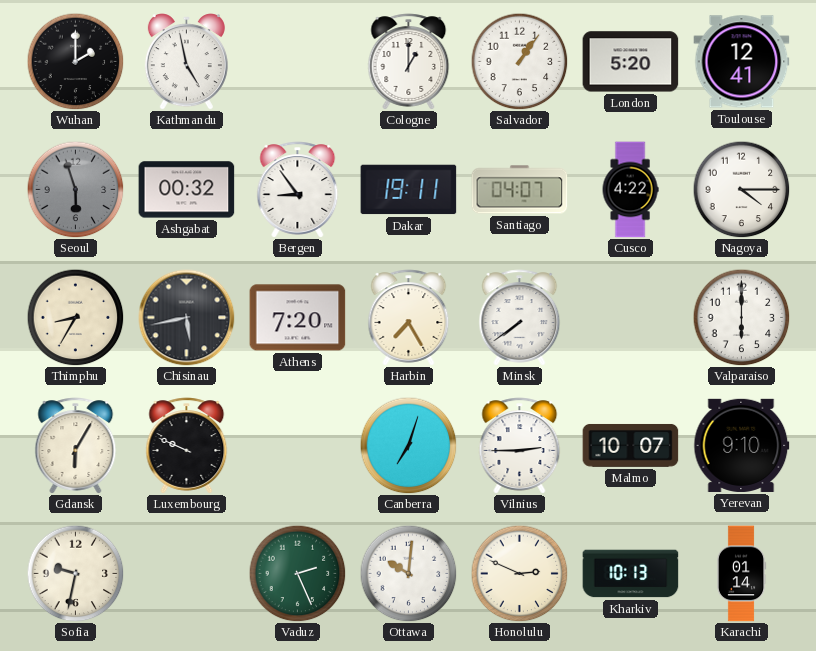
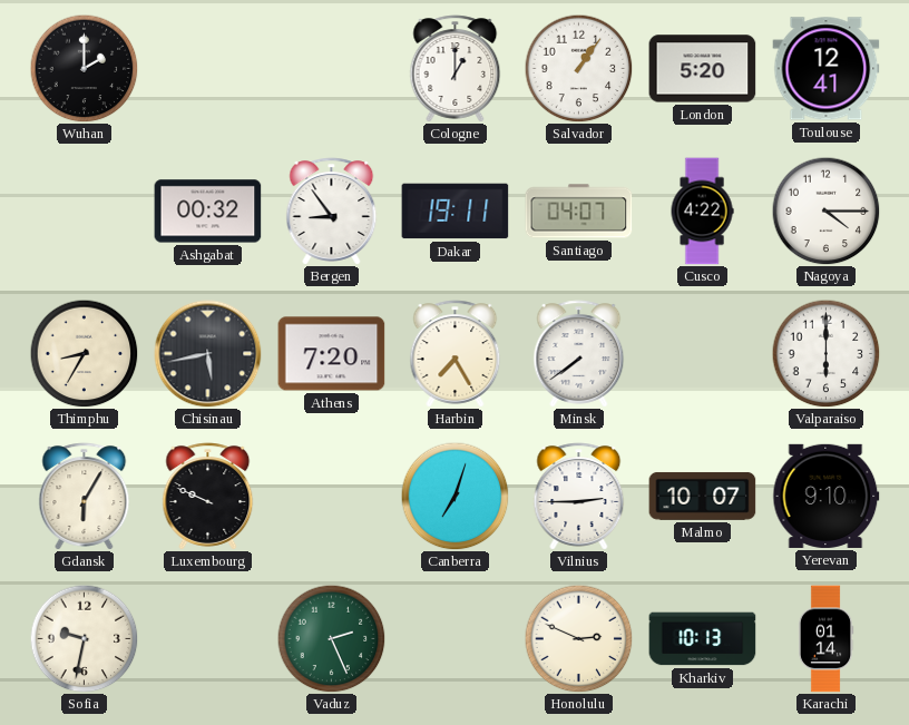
Kathmandu: 4:58 -> none (186, 62)
Seoul: 5:57 -> none (75, 189)
Ottawa: 10:01 -> none (408, 573)
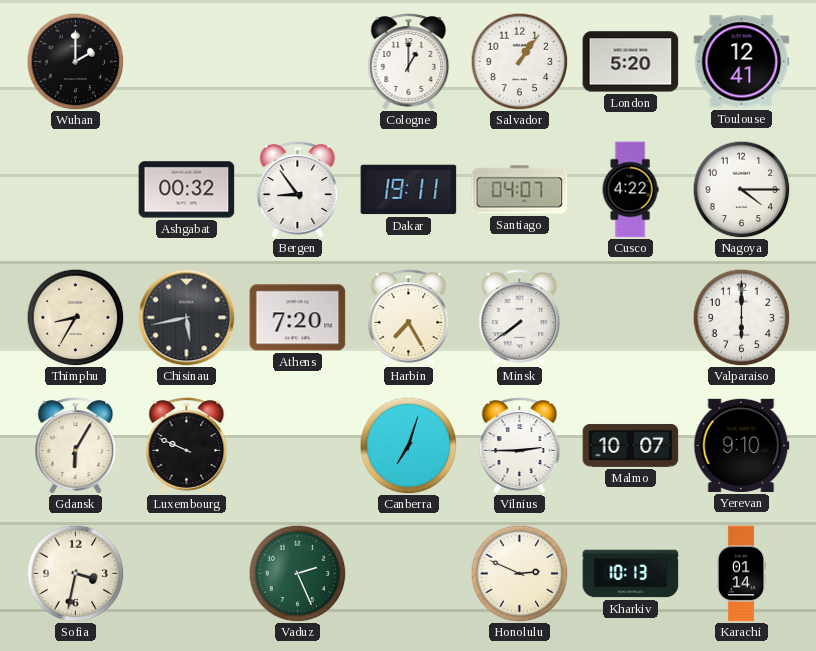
Sofia: 9:32 -> 3:32 (75, 573)
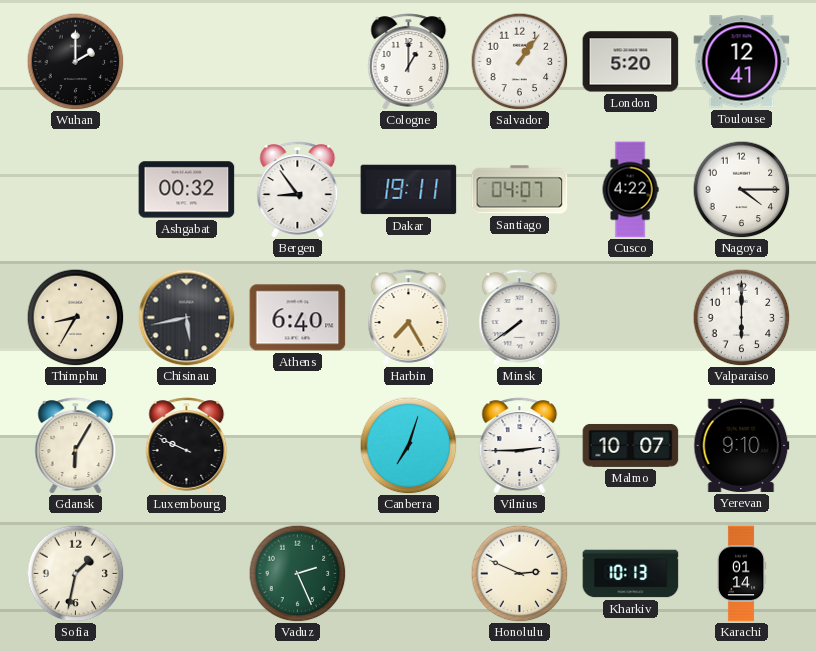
Athens: 7:20 -> 6:40 (298, 318)
Sofia: 3:32 -> 1:32 (75, 573)
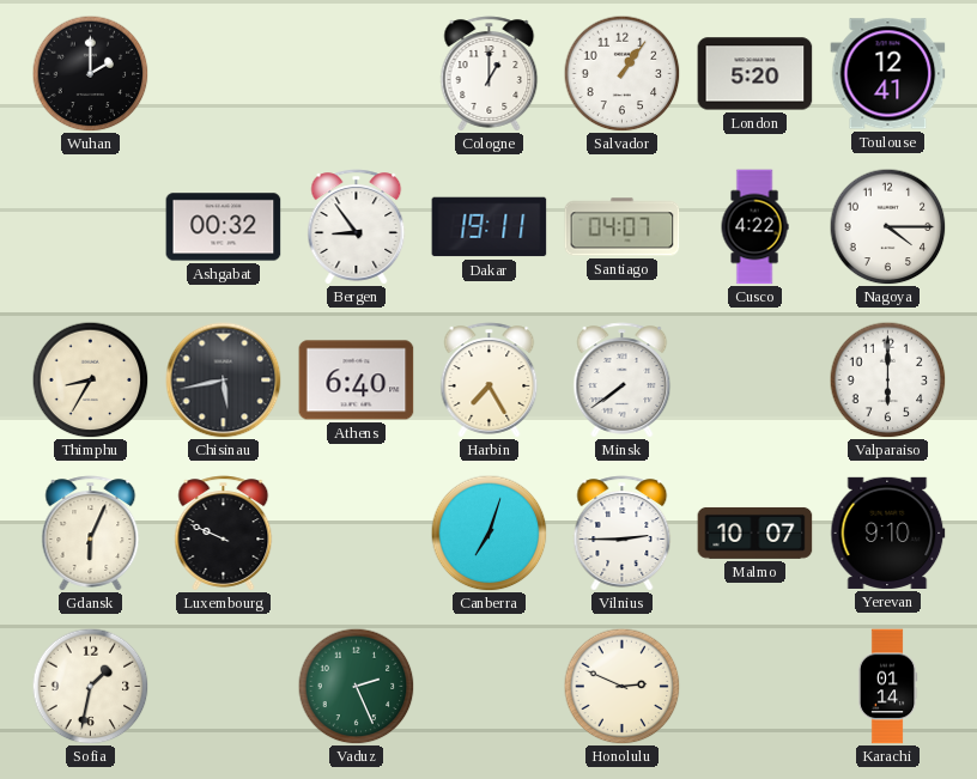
Gdansk: 6:05 -> 6:04 (91, 534)
Kharkiv: 10:13 -> none (631, 574)
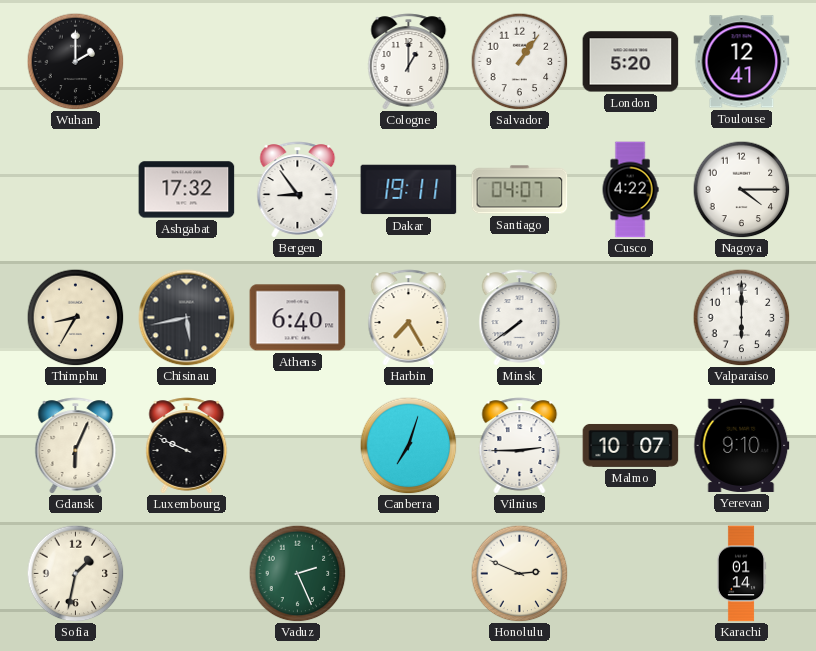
Ashgabat: 00:32 -> 17:32 (187, 190)
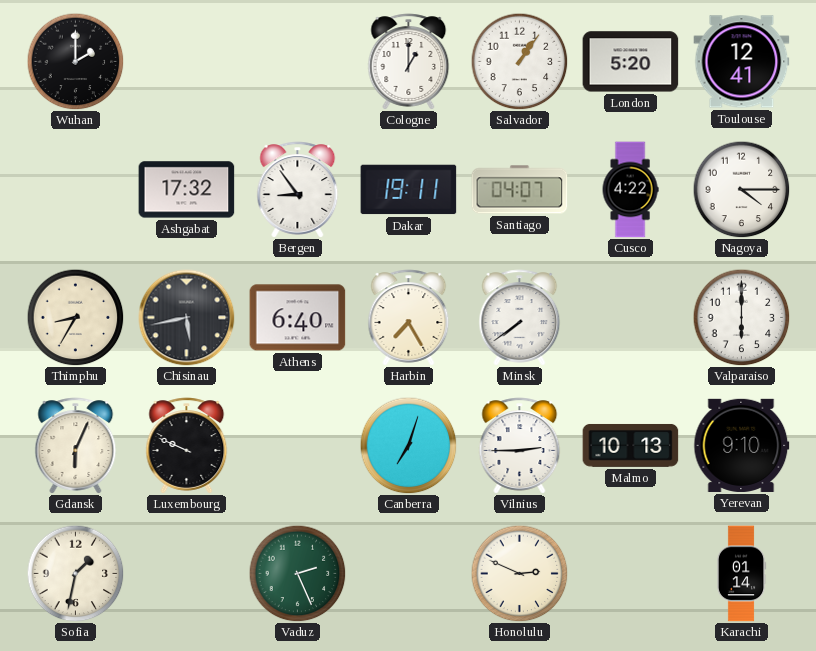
Malmo: 10:07 -> 10:13 (631, 445)
